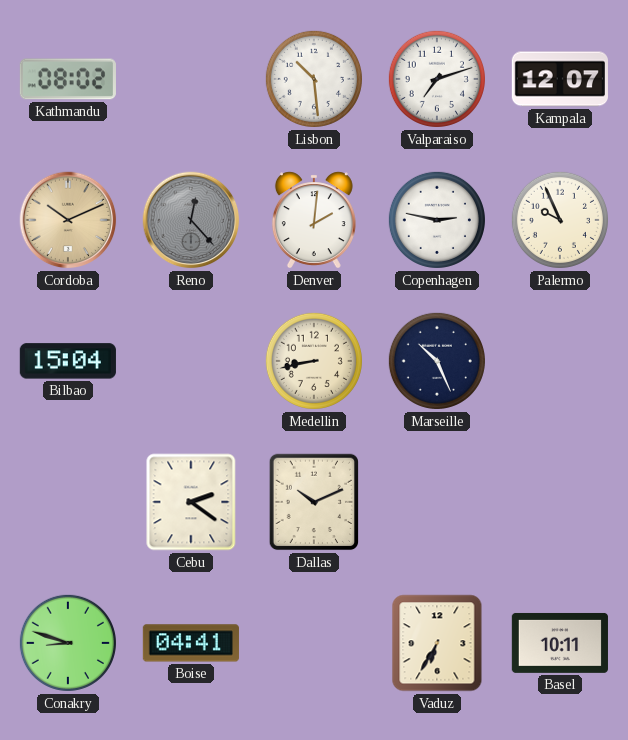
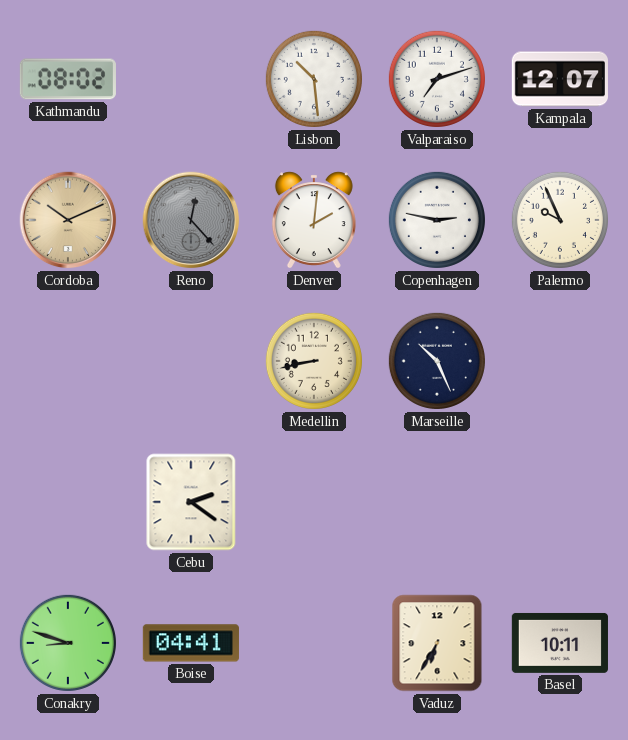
Bilbao: 15:04 -> none (68, 361)
Dallas: 10:11 -> none (314, 502)
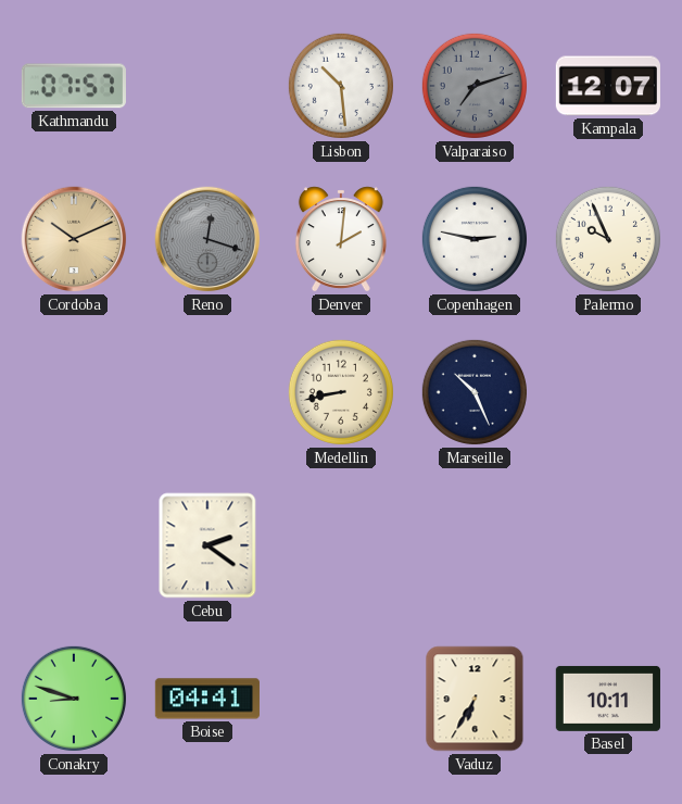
Kathmandu: 08:02 -> 07:57 (74, 86)
Valparaiso dial: white -> grey (475, 86)
Reno: 12:23 -> 12:18 (207, 239)
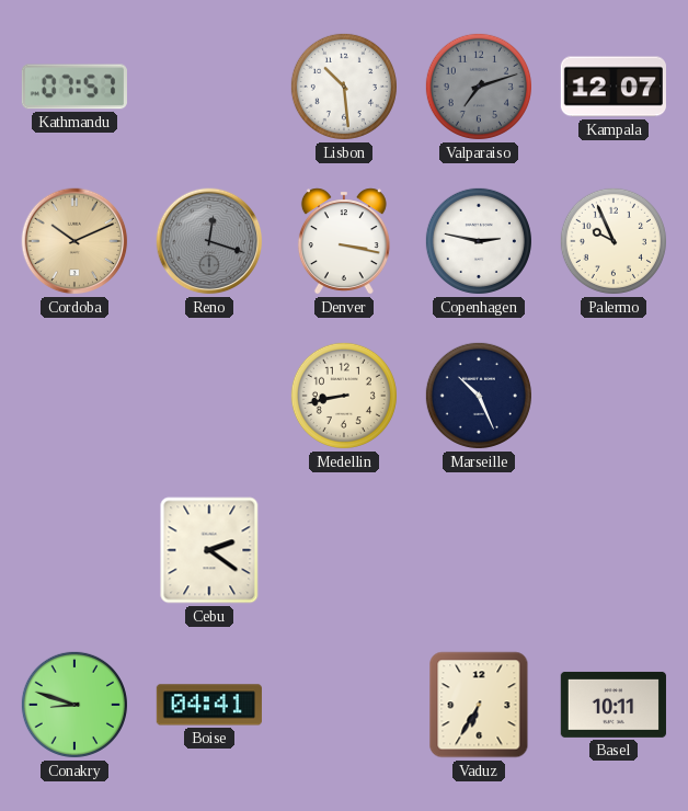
Denver: 2:01 -> 3:17 (344, 241)
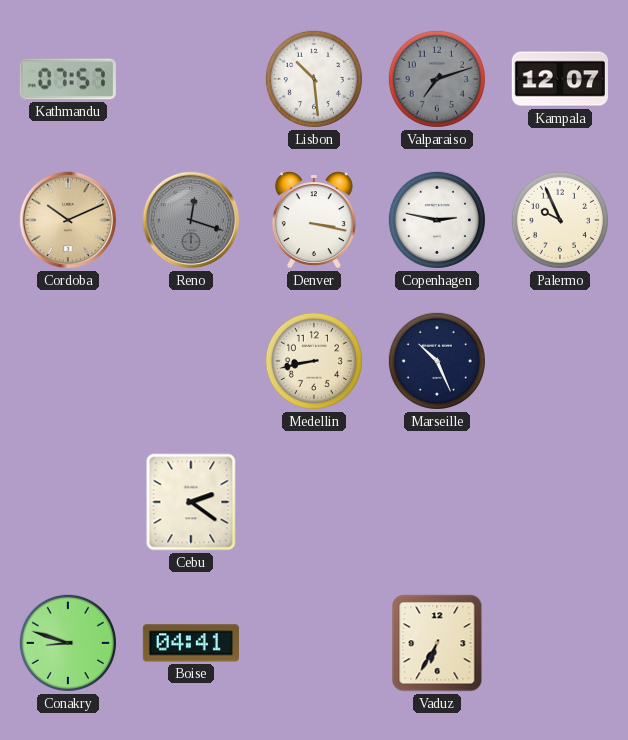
Basel: 10:11 -> none (614, 705)
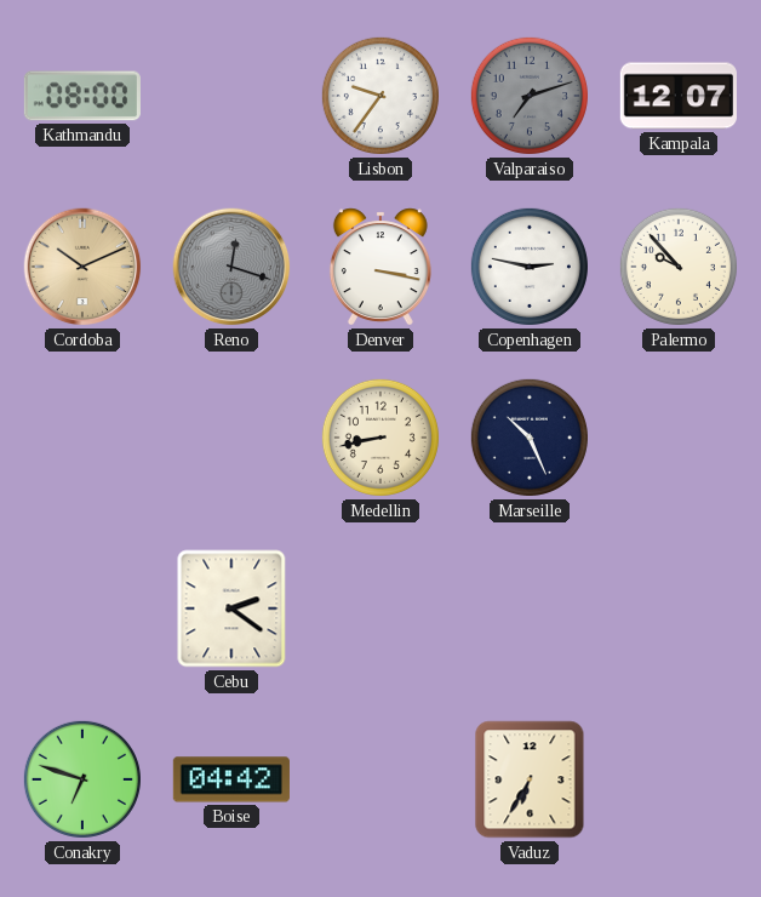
Kathmandu: 07:57 -> 08:00 (82, 96)
Lisbon: 10:29 -> 9:36 (380, 96)
Palermo: 9:56 -> 9:53 (679, 267)
Conakry: 8:48 -> 6:48 (82, 779)
Boise: 04:41 -> 04:42 (231, 779)
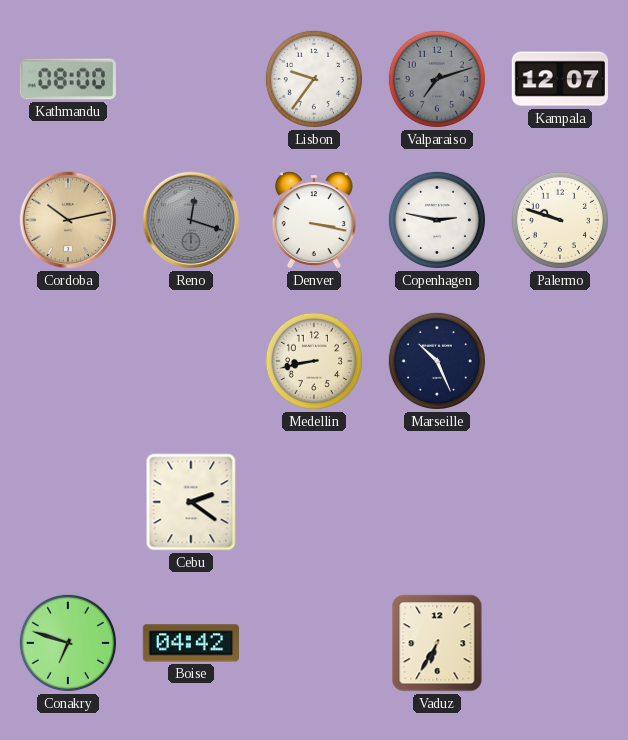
Cordoba: 10:11 -> 10:13 (68, 220)
Palermo: 9:53 -> 9:48 (560, 220)
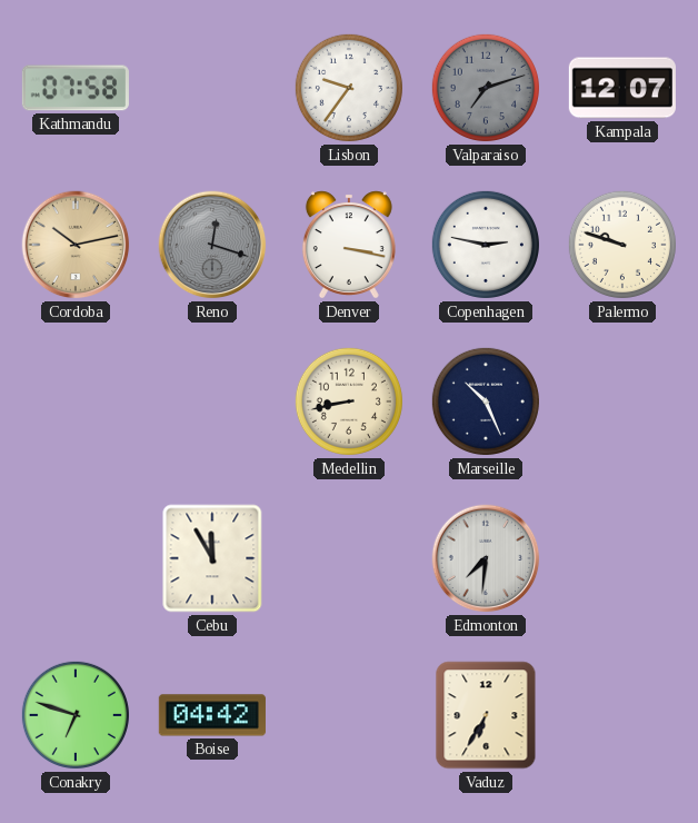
Kathmandu: 08:00 -> 07:58 (76, 88)
Cebu: 2:21 -> 11:55 (212, 558)
Edmonton: none -> 7:31 (486, 558)
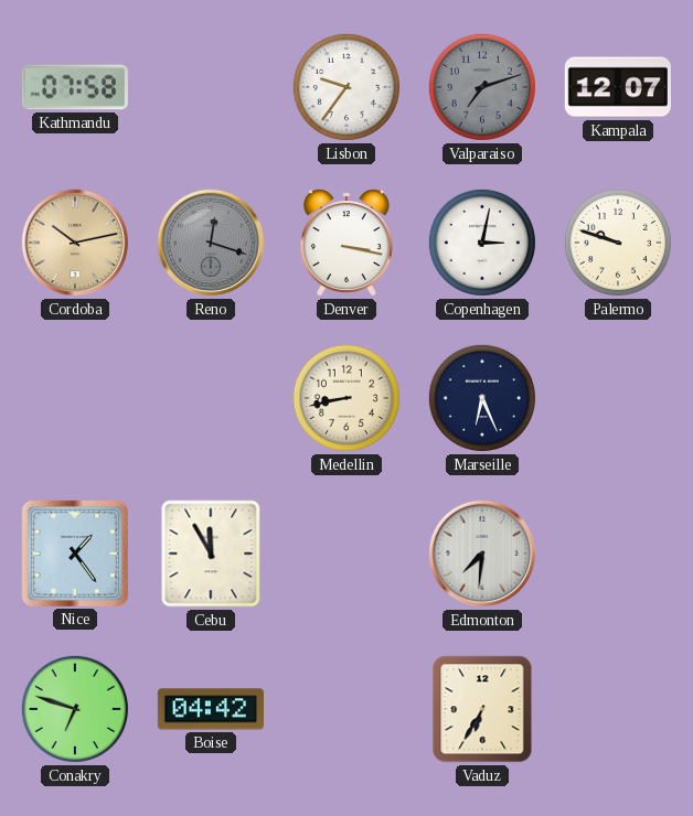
Copenhagen: 2:47 -> 3:02 (482, 243)
Marseille: 10:26 -> 6:26 (482, 398)
Nice: none -> 1:24 (75, 554)
